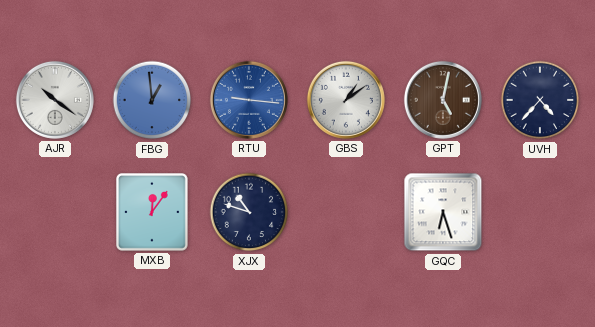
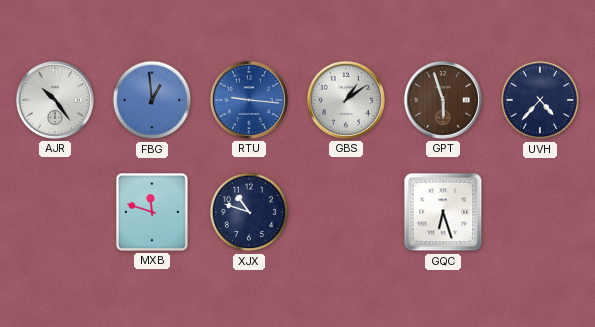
AJR: 10:21 -> 10:24 (55, 100)
GPT: 5:02 -> 5:57 (443, 100)
MXB: 12:06 -> 11:48 (153, 213)
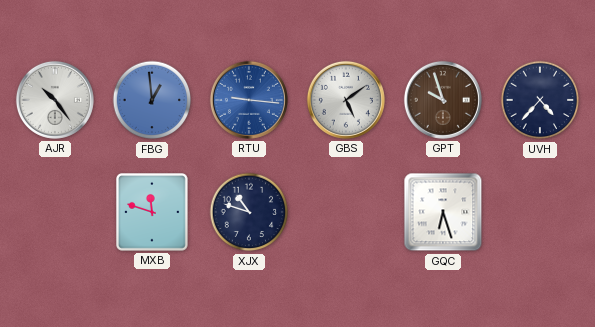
GBS: 1:09 -> 5:09 (346, 100)
GPT: 5:57 -> 9:57 (443, 100)
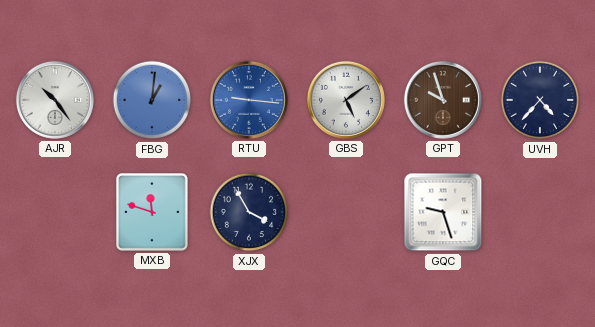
FBG: 12:59 -> 1:01 (152, 100)
XJX: 10:48 -> 3:55 (249, 212)
GQC: 6:27 -> 9:27 (443, 212)
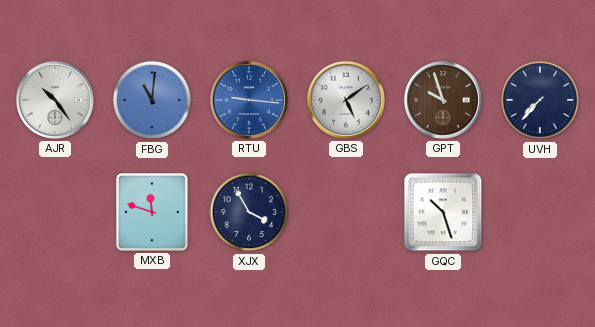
FBG: 1:01 -> 11:01 (152, 100)
UVH: 4:37 -> 7:37 (540, 100)
GQC: 9:27 -> 10:27 (443, 212)
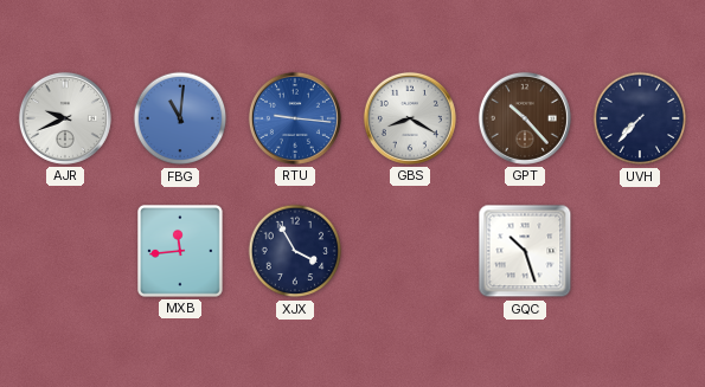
AJR: 10:24 -> 9:41 (65, 118)
GBS: 5:09 -> 8:20 (410, 118)
GPT: 9:57 -> 10:23 (525, 118)
MXB: 11:48 -> 11:44 (181, 252)
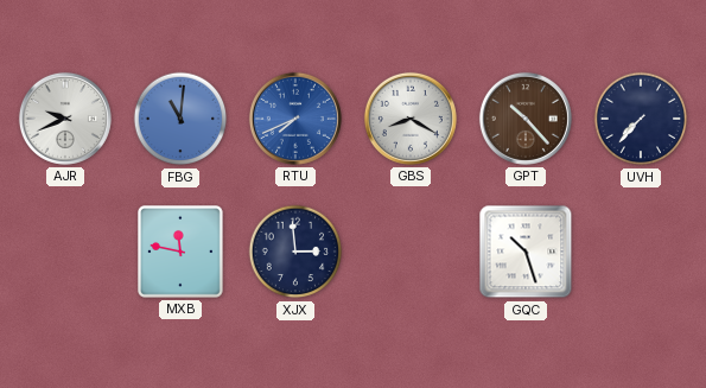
RTU: 9:16 -> 7:41 (295, 119)
MXB: 11:44 -> 11:47 (182, 253)
XJX: 3:55 -> 2:59 (295, 252)
